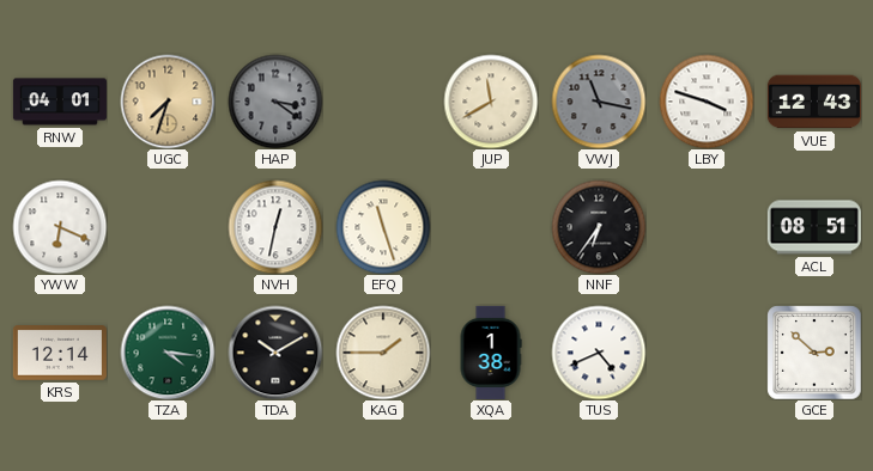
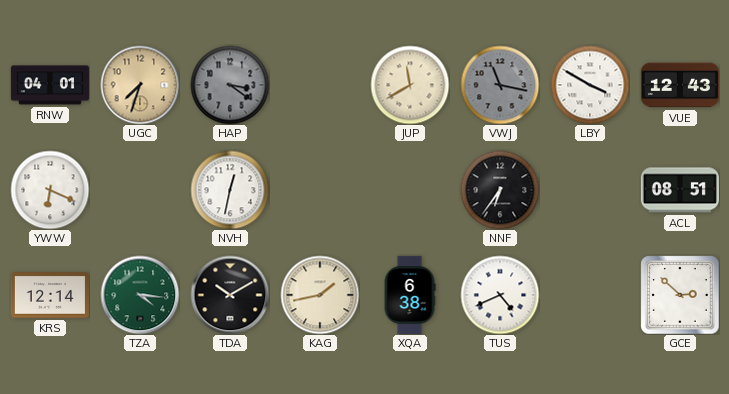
LBY: 3:48 -> 3:50 (590, 85)
EFQ: 11:27 -> none (383, 227)
KAG: 1:45 -> 1:43 (320, 295)
XQA: 1:38 -> 6:38 (410, 295)
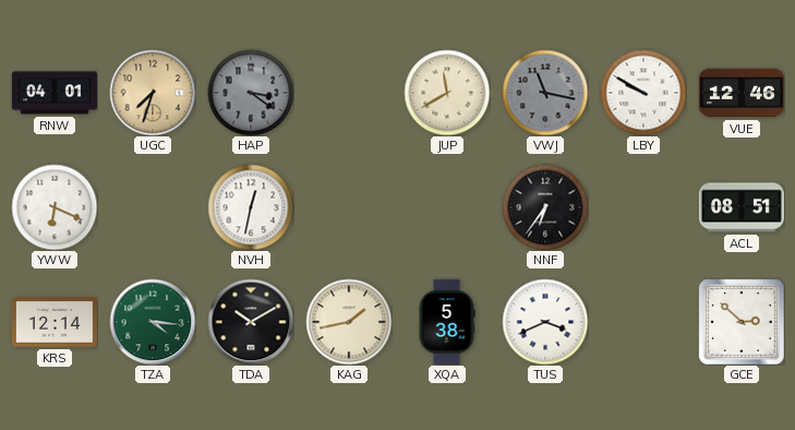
LBY: 3:50 -> 9:50 (643, 93)
VUE: 12:43 -> 12:46 (742, 93)
XQA: 6:38 -> 5:38 (447, 322)
TUS: 4:41 -> 3:41 (545, 322)
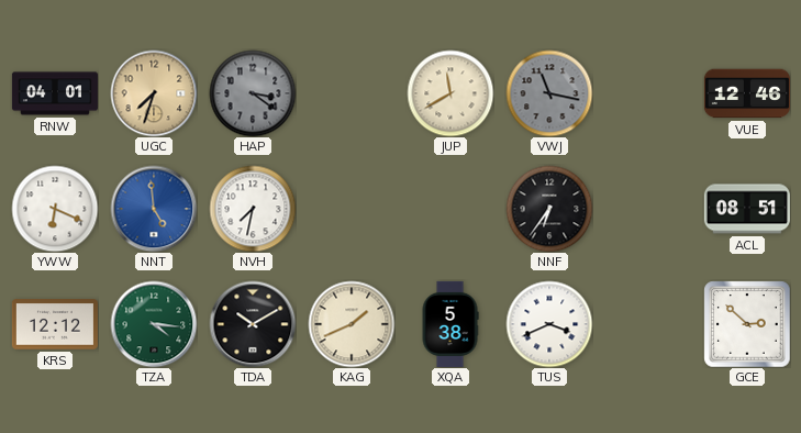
LBY: 9:50 -> none (643, 93)
NNT: none -> 4:59 (154, 209)
NVH: 12:32 -> 7:32 (253, 209)
KRS: 12:14 -> 12:12 (55, 324)
KAG: 1:43 -> 1:41 (352, 324)
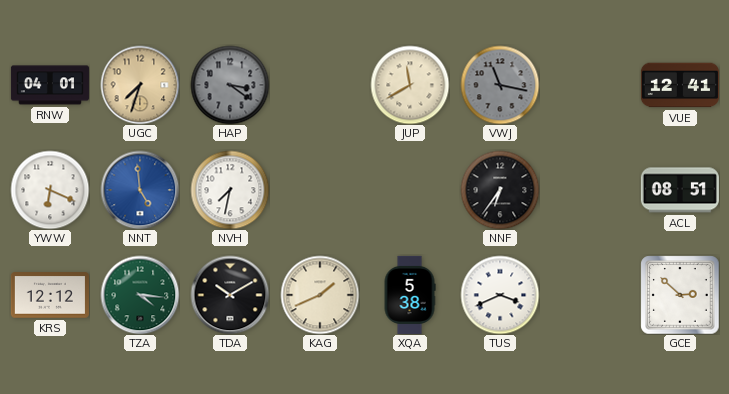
VUE: 12:46 -> 12:41 (680, 85)
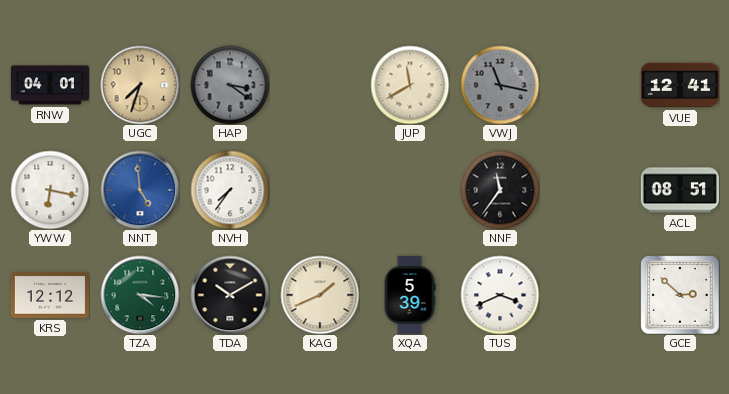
YWW: 6:19 -> 6:17 (50, 190)
NVH: 7:32 -> 7:36 (230, 190)
NNF: 6:36 -> 11:36 (500, 190)
XQA: 5:38 -> 5:39 (410, 295)
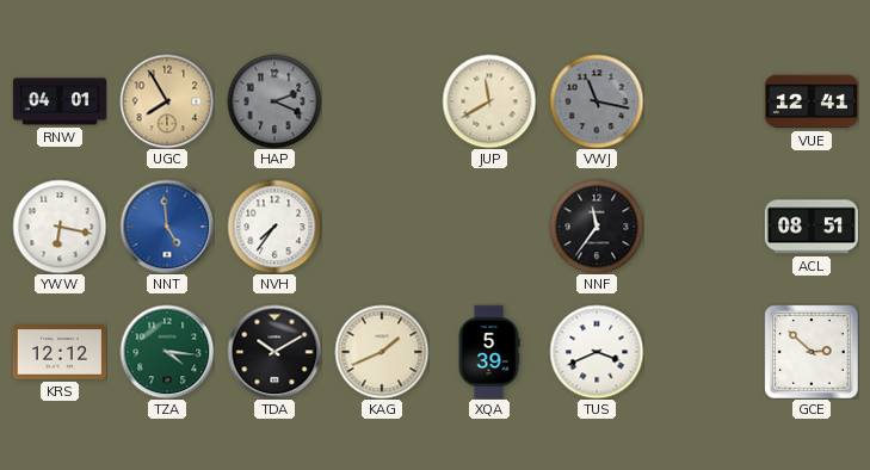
UGC: 7:33 -> 7:55 (167, 101)
HAP: 3:21 -> 2:19 (274, 101)
